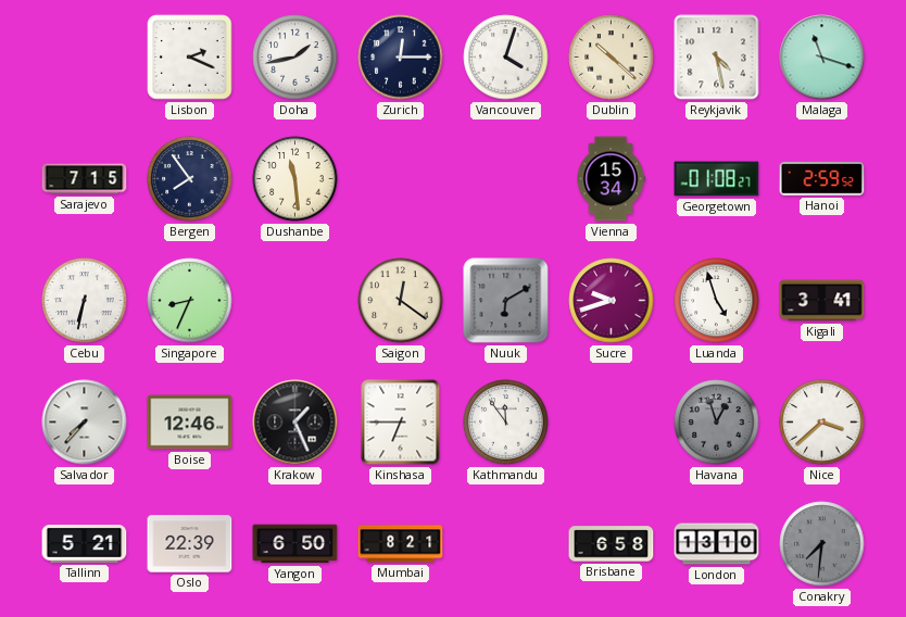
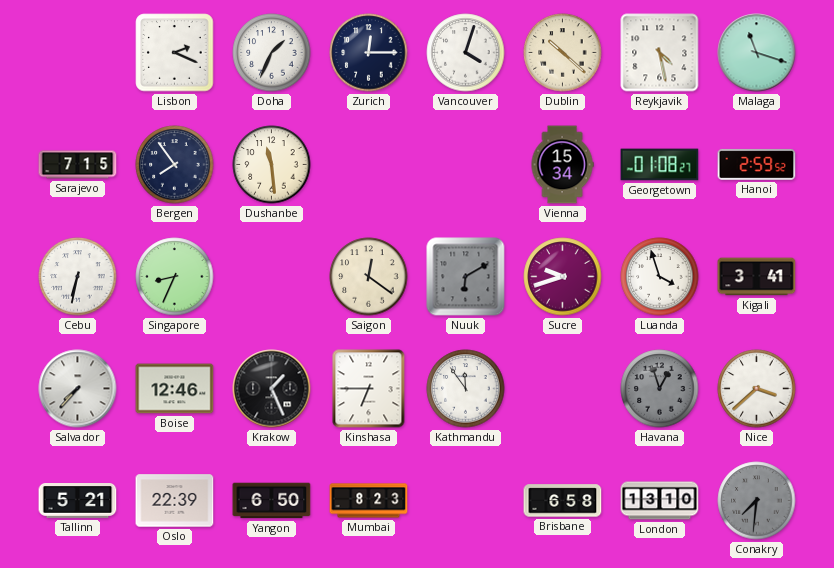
Doha: 1:43 -> 1:34 (272, 53)
Luanda: 4:57 -> 3:57 (660, 277)
Mumbai: 8:21 -> 8:23 (369, 501)
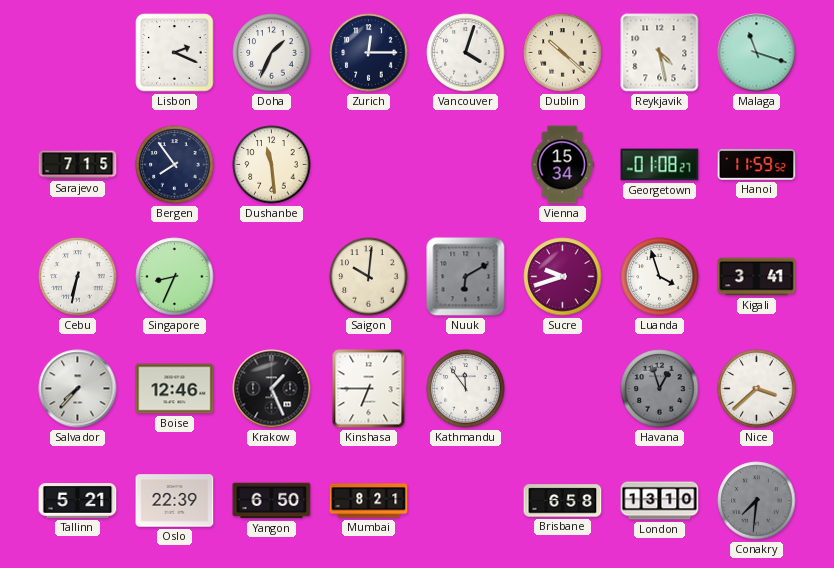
Hanoi: 2:59 -> 11:59 (757, 164)
Saigon: 12:21 -> 10:01 (369, 277)
Mumbai: 8:23 -> 8:21 (369, 501)
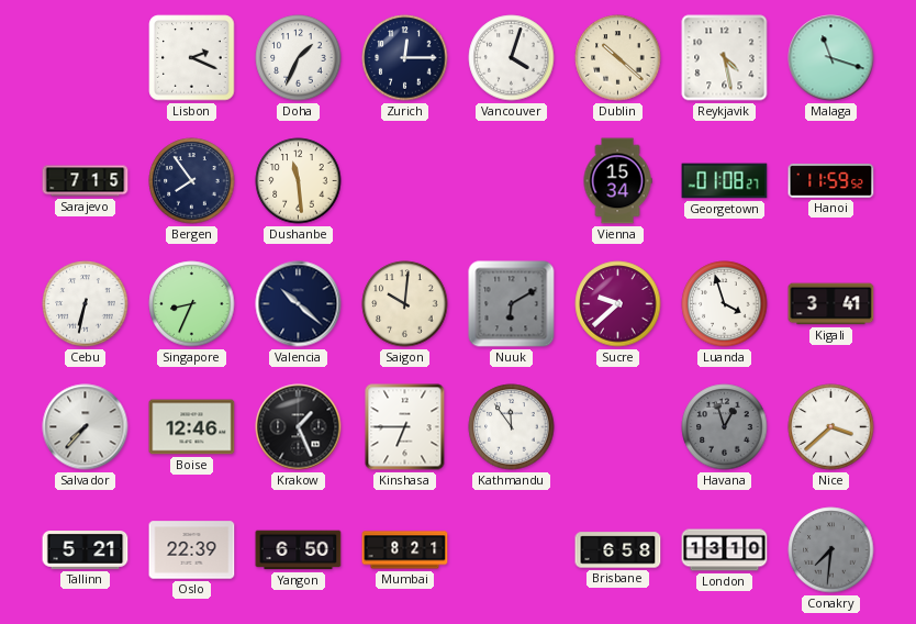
Valencia: none -> 10:22 (299, 304)
Sucre: 9:42 -> 9:38 (618, 304)
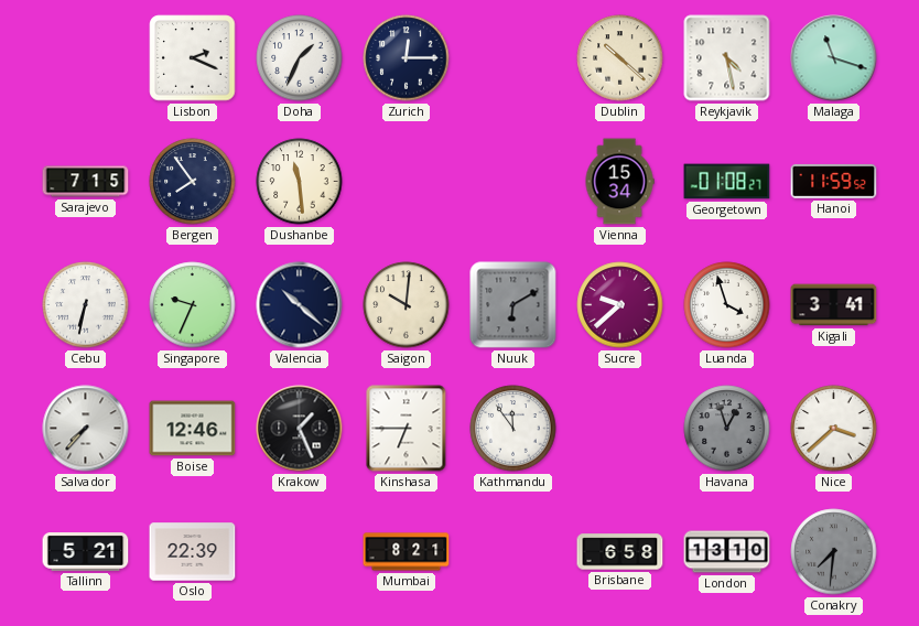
Vancouver: 4:03 -> none (512, 58)
Singapore: 8:34 -> 9:34 (193, 305)
Yangon: 6:50 -> none (299, 550)
